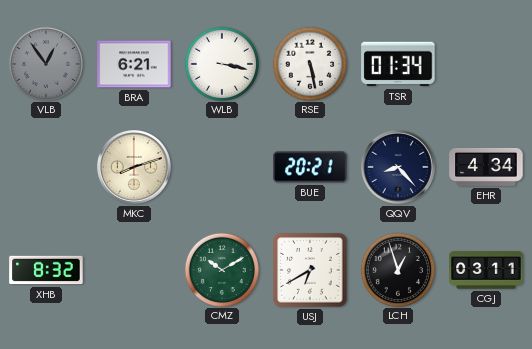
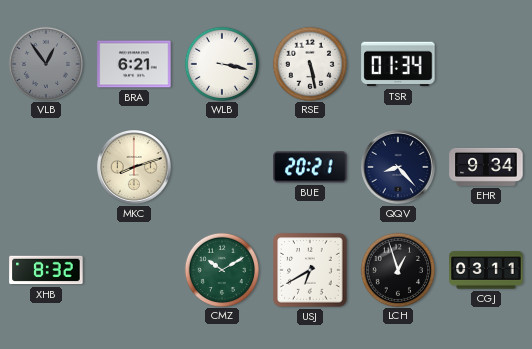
EHR: 4:34 -> 9:34 (486, 167)
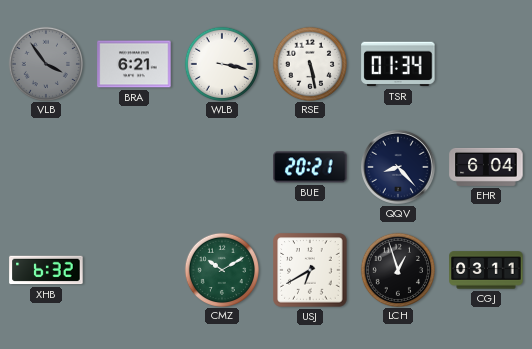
VLB: 12:54 -> 3:54 (45, 63)
MKC: 8:12 -> none (135, 168)
EHR: 9:34 -> 6:04 (486, 167)
XHB: 8:32 -> 6:32 (46, 270)
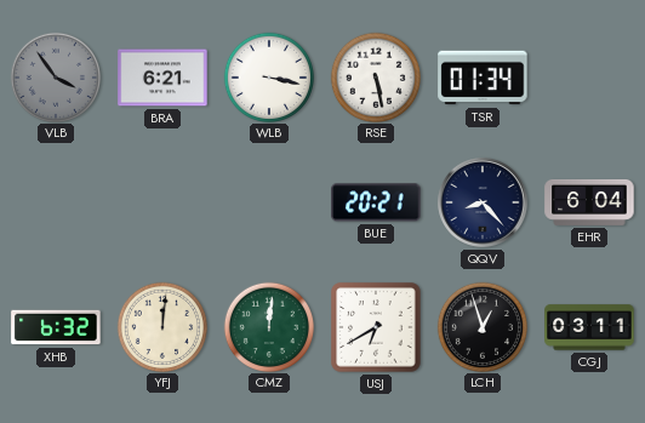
YFJ: none -> 12:01 (161, 326)
CMZ: 10:10 -> 12:01 (268, 326)
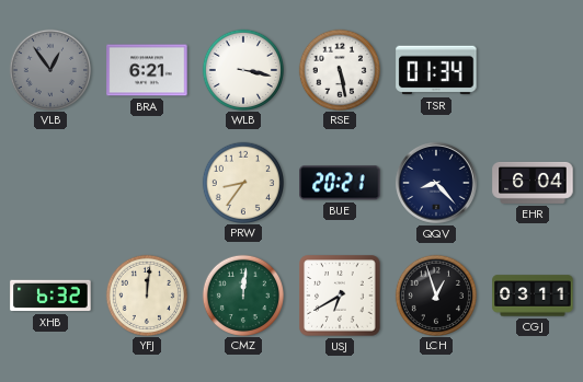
VLB: 3:54 -> 12:54 (49, 69)
PRW: none -> 8:36 (242, 182)
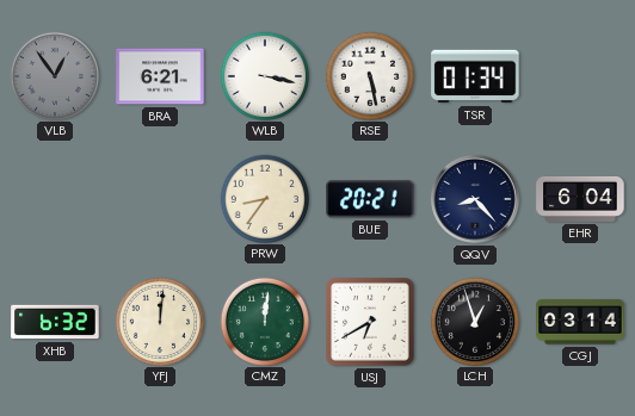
CGJ: 03:11 -> 03:14 (580, 322)
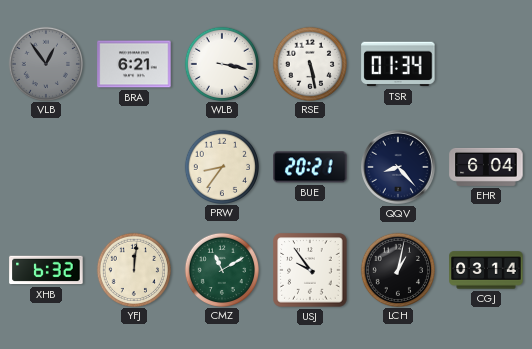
CMZ: 12:01 -> 11:10 (221, 269)
USJ: 6:40 -> 9:54 (310, 270)
LCH: 12:57 -> 1:02 (397, 269)
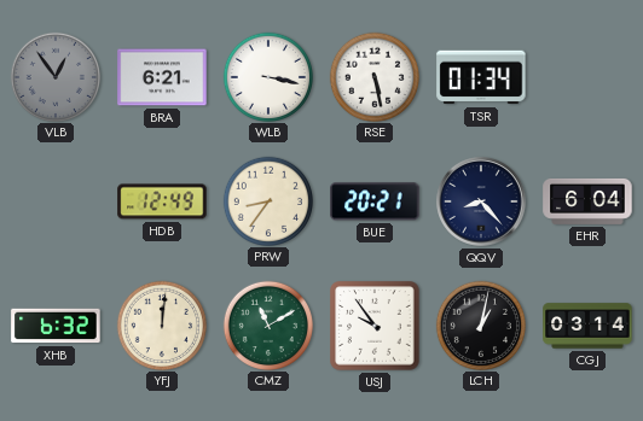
HDB: none -> 12:49 (162, 201)
